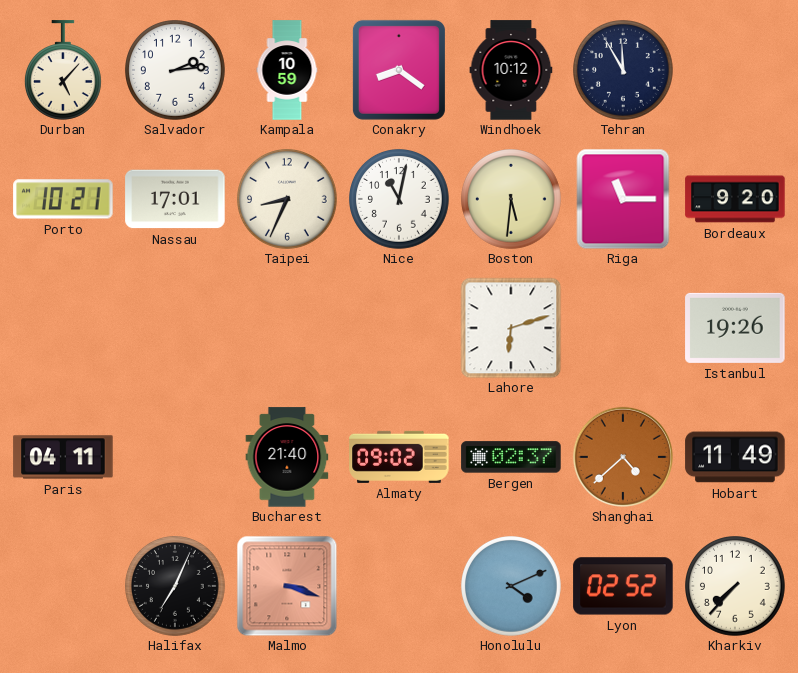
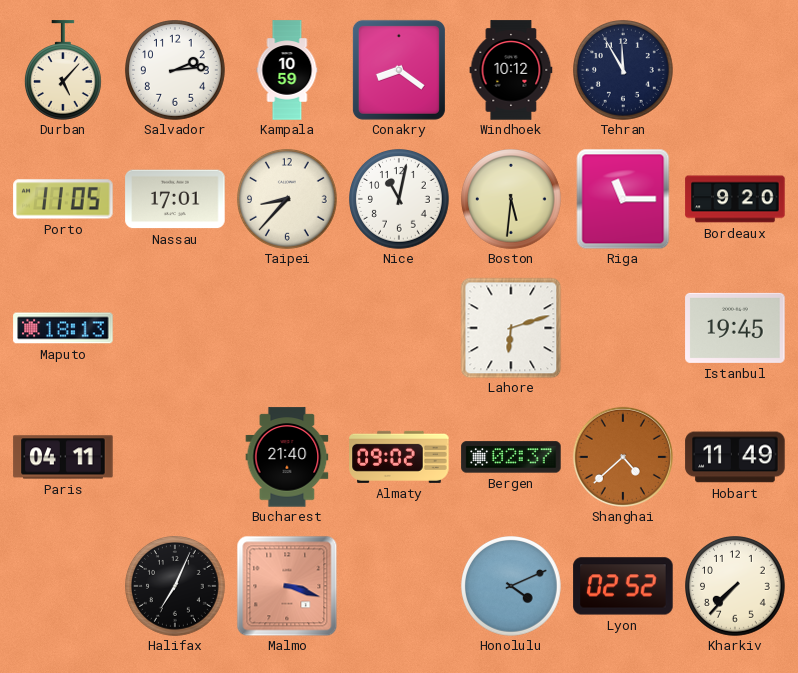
Porto: 10:21 -> 11:05 (63, 199)
Taipei: 8:34 -> 8:37 (288, 200)
Maputo: none -> 18:13 (63, 328)
Istanbul: 19:26 -> 19:45 (735, 328)
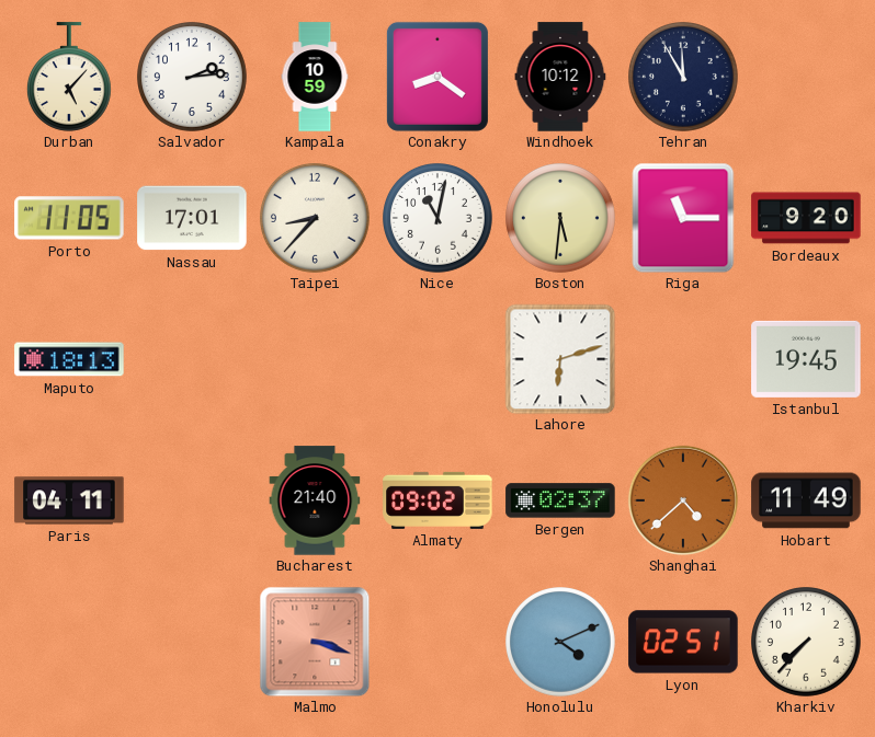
Halifax: 7:04 -> none (176, 587)
Lyon: 02:52 -> 02:51 (683, 642)
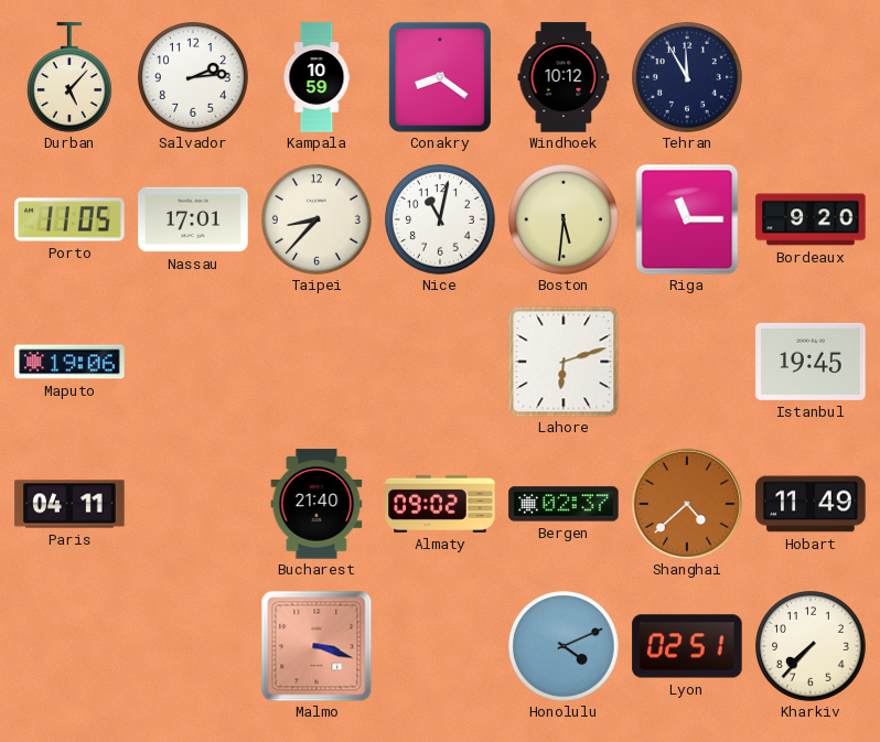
Maputo: 18:13 -> 19:06 (69, 362)
